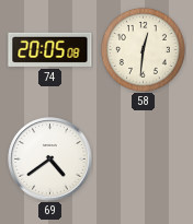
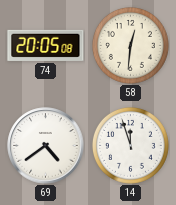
14: none -> 11:57 (130, 145)
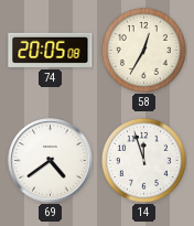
58: 12:31 -> 12:35 (143, 50)
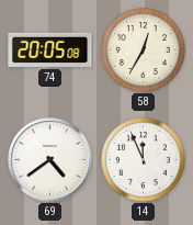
14: 11:57 -> 11:56 (143, 159)
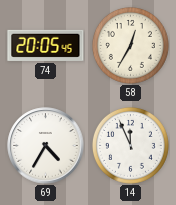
74: 20:05:08 -> 20:05:45 (46, 45)
69: 4:39 -> 4:35 (46, 146)
